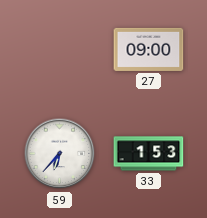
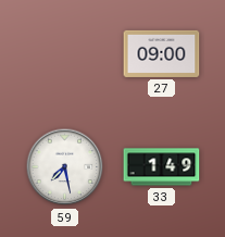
59: 6:37 -> 7:28 (65, 167)
33: 1:53 -> 1:49 (162, 167)
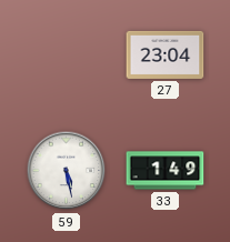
27: 09:00 -> 23:04 (166, 54)
59: 7:28 -> 5:28 (67, 171)
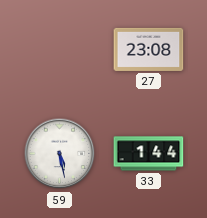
27: 23:04 -> 23:08 (149, 49)
33: 1:49 -> 1:44 (149, 154)
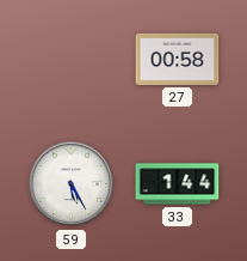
27: 23:08 -> 00:58 (178, 59)
59: 5:28 -> 5:25 (72, 184)
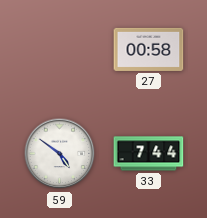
59: 5:25 -> 4:51 (60, 154)
33: 1:44 -> 7:44 (149, 154)
